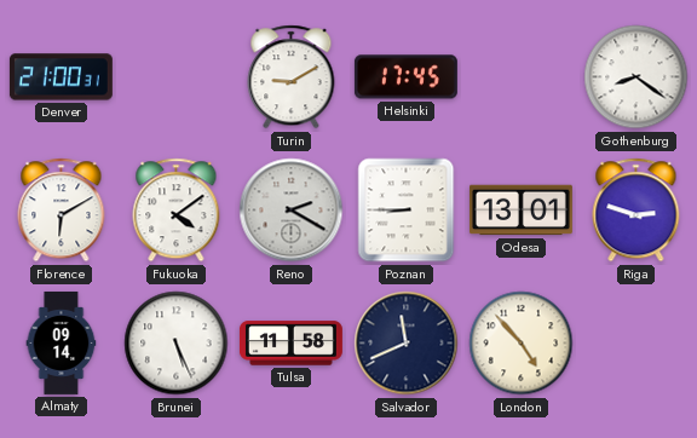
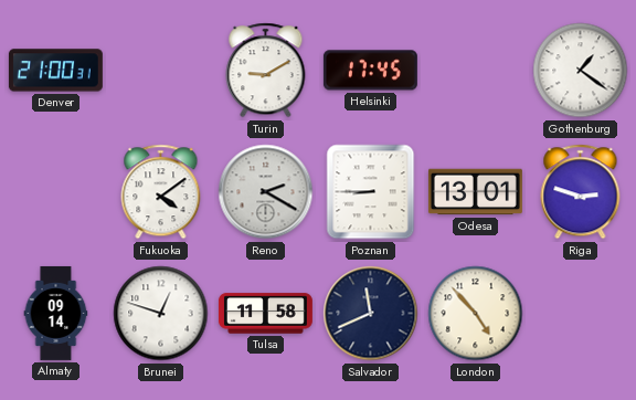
Gothenburg: 8:21 -> 1:21 (581, 71)
Florence: 6:10 -> none (62, 211)
Brunei: 5:26 -> 12:48 (161, 314)
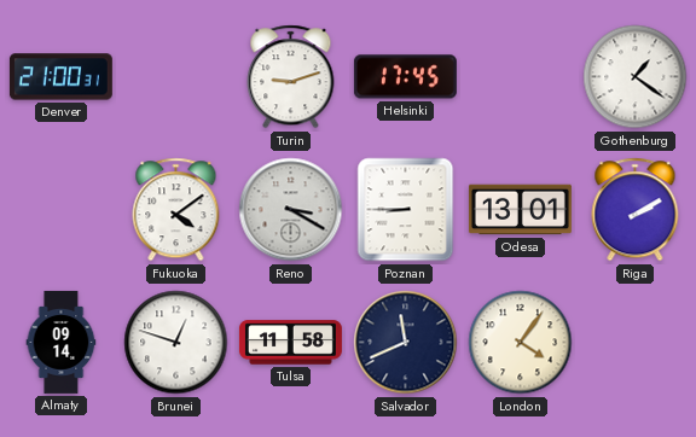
Turin: 9:10 -> 9:12 (291, 77)
Reno: 2:20 -> 3:20 (291, 210)
Riga: 2:48 -> 2:10 (636, 210)
London: 4:53 -> 4:06 (521, 343)
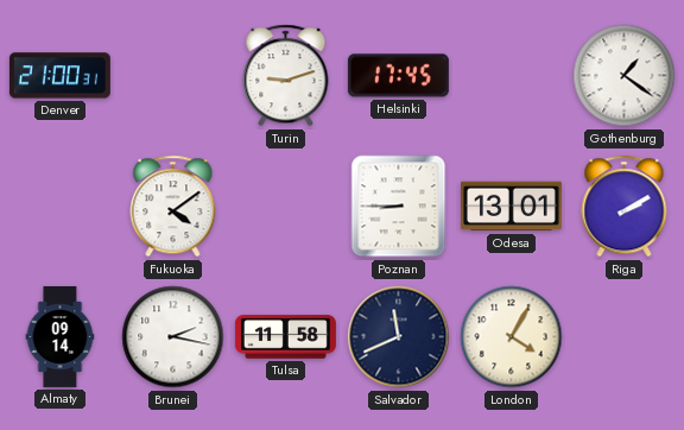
Reno: 3:20 -> none (291, 210)
Brunei: 12:48 -> 2:17 (173, 337)
London: 4:06 -> 4:05 (512, 337)
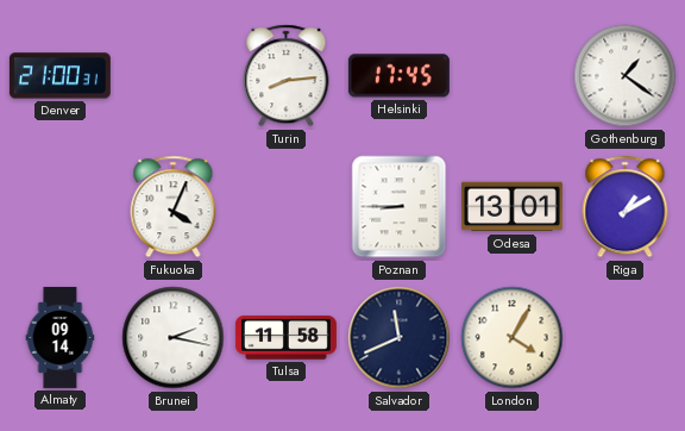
Turin: 9:12 -> 8:14 (287, 76)
Fukuoka: 4:09 -> 4:04 (174, 207)
Riga: 2:10 -> 1:10 (626, 207)
